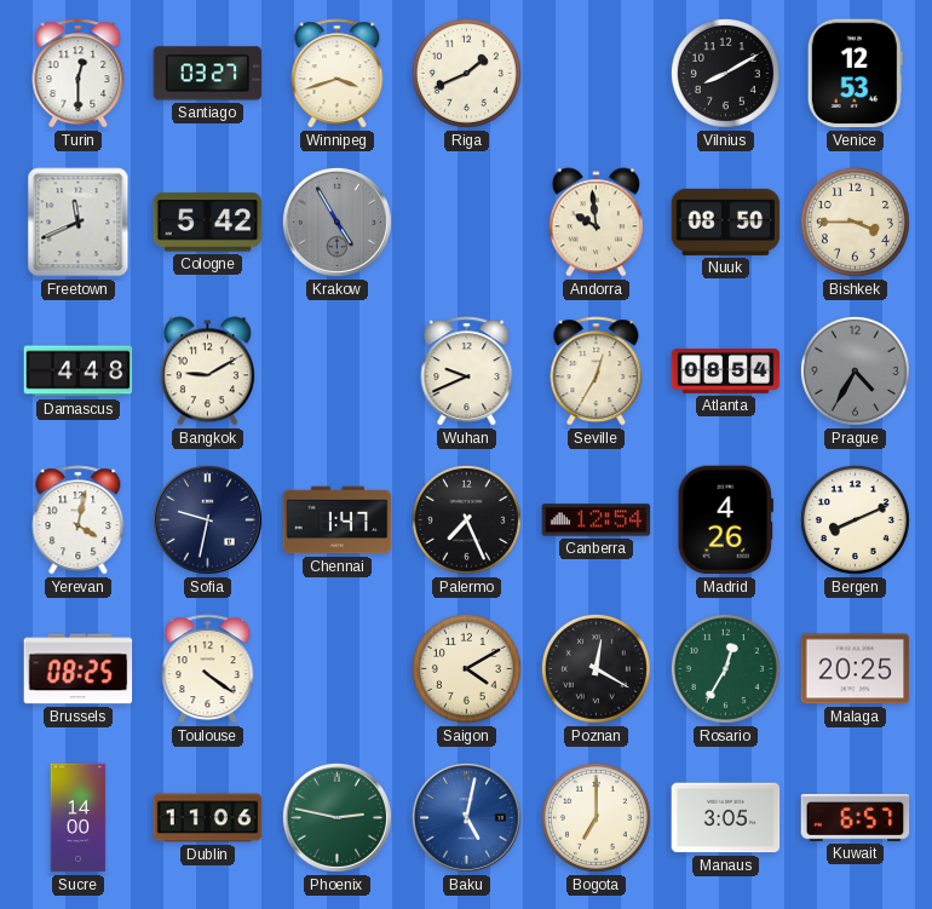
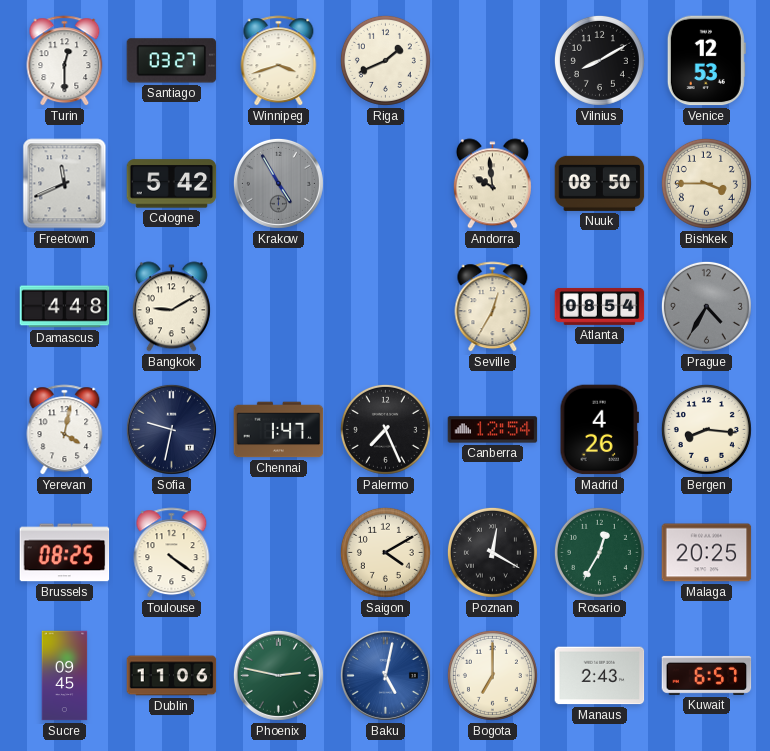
Wuhan: 9:41 -> none (467, 372)
Bergen: 8:11 -> 8:16 (706, 429)
Sucre: 14:00 -> 09:45 (65, 676)
Manaus: 3:05 -> 2:43 (600, 676)
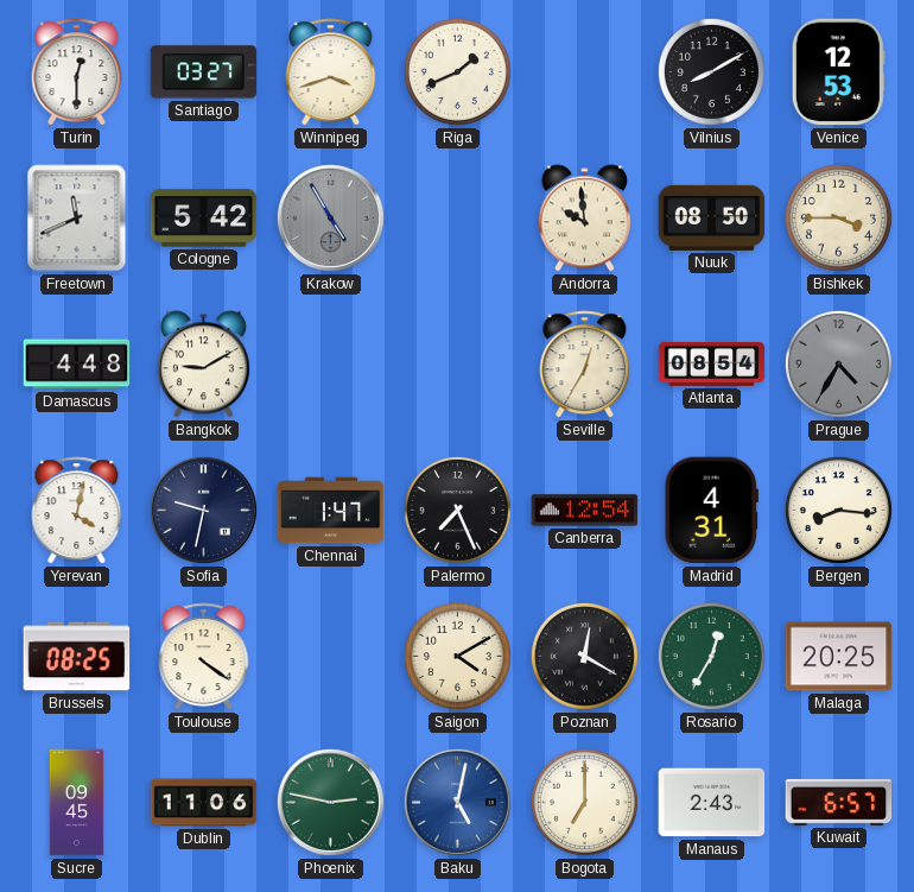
Madrid: 4:26 -> 4:31 (711, 511)
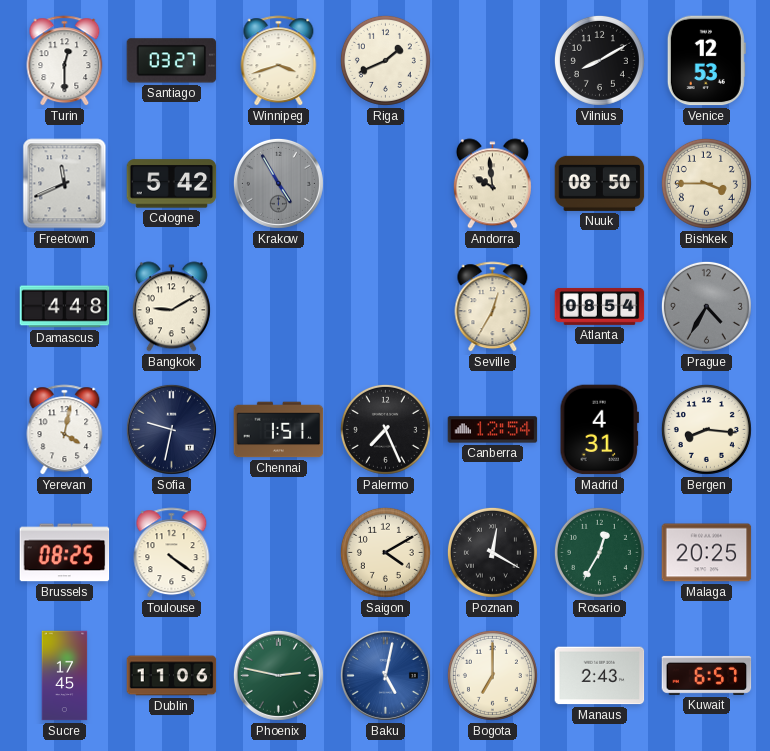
Chennai: 1:47 -> 1:51 (279, 430)
Sucre: 09:45 -> 17:45 (65, 676)
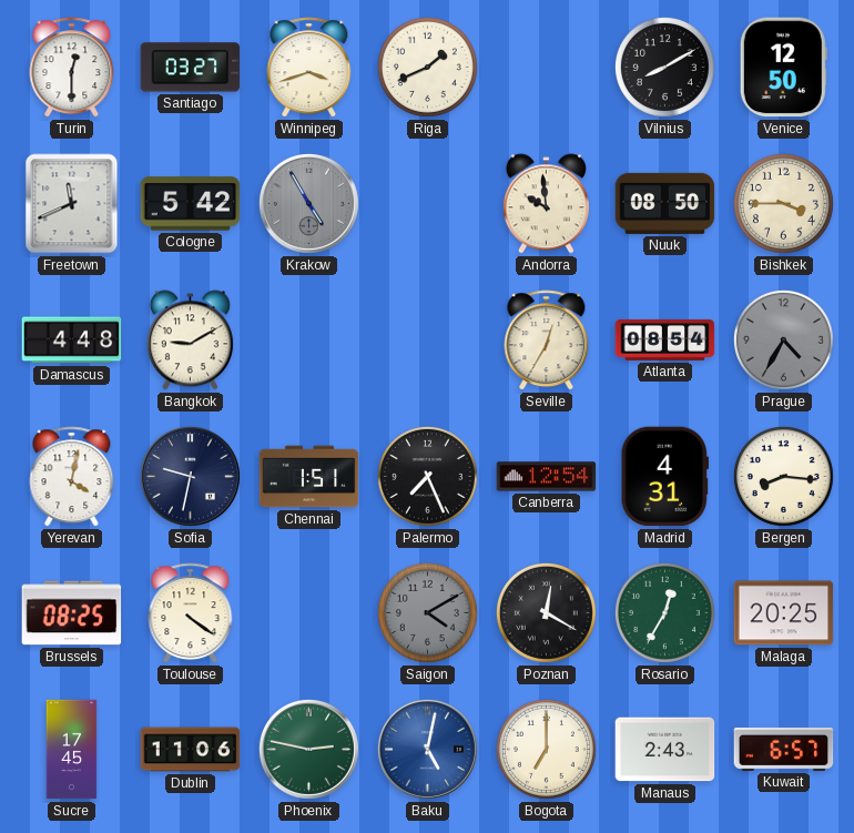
Venice: 12:53 -> 12:50 (783, 68)
Saigon dial: cream -> grey (427, 612)
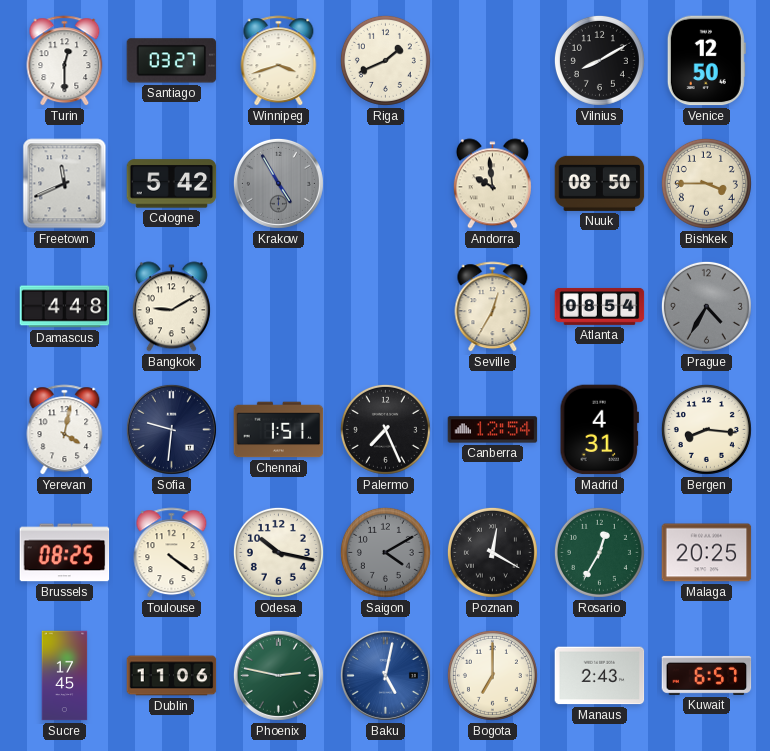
Sofia: 9:32 -> 9:31 (171, 429)
Odesa: none -> 10:17 (278, 552)
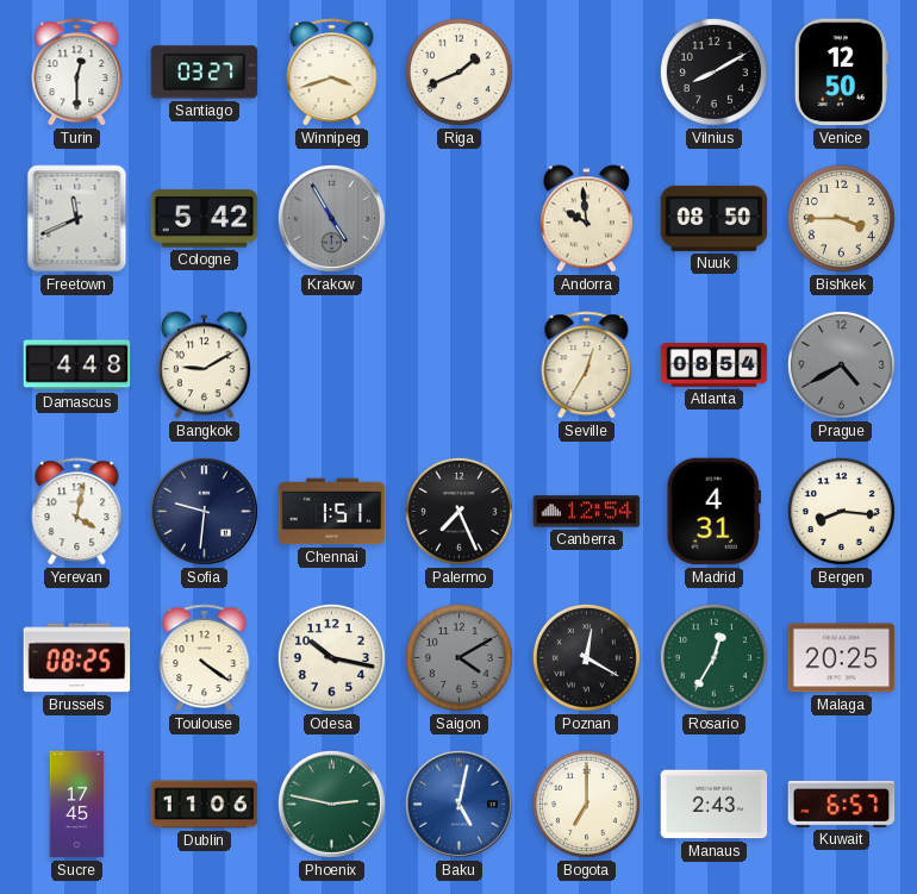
Prague: 4:35 -> 4:40 (841, 364)
